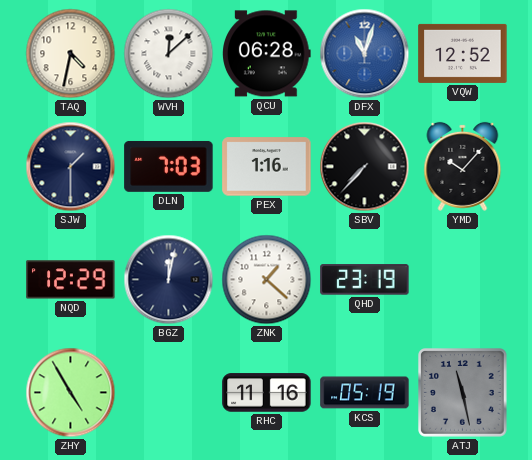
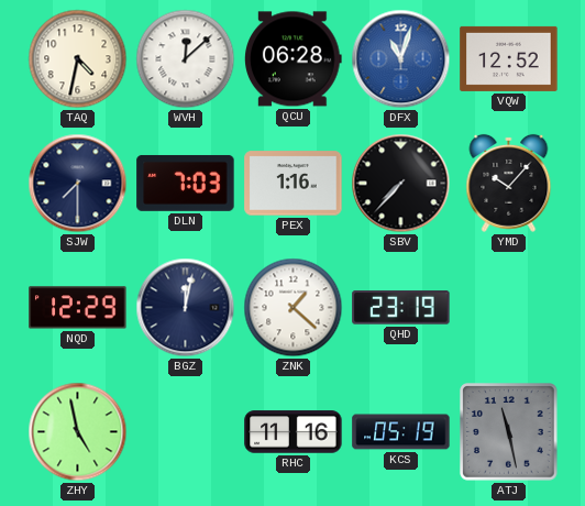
SJW: 1:30 -> 7:30 (78, 184)
ZHY: 4:55 -> 4:58 (78, 432)
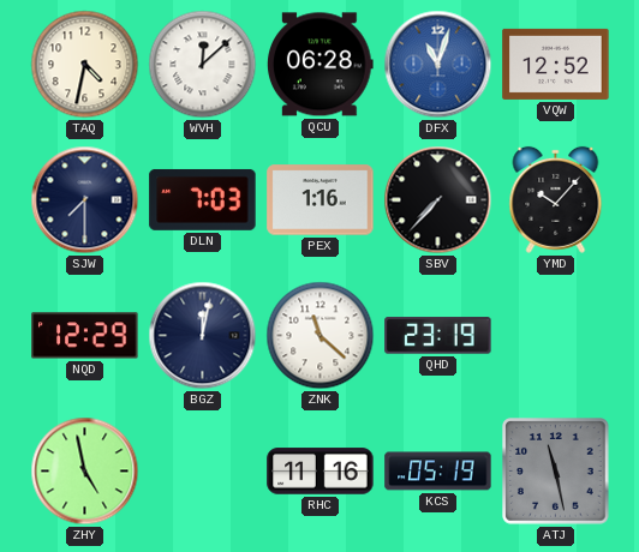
ZNK: 1:22 -> 11:22 (321, 336)
